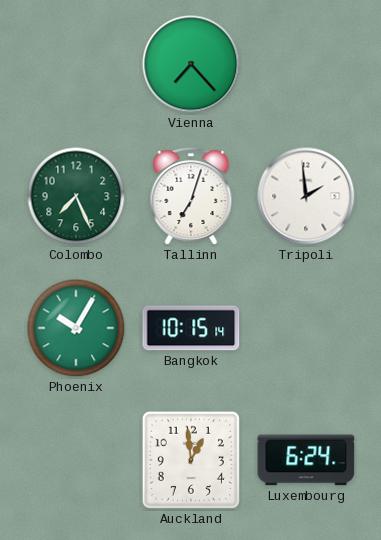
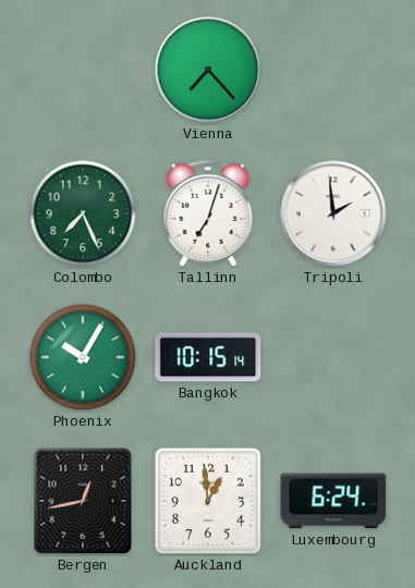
Bergen: none -> 12:43 (83, 501)
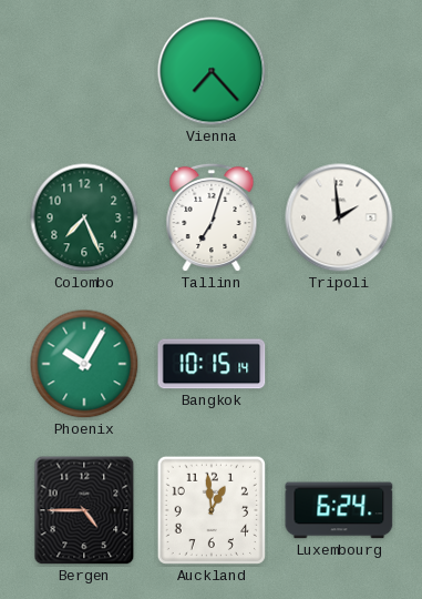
Bergen: 12:43 -> 4:45 (84, 510)
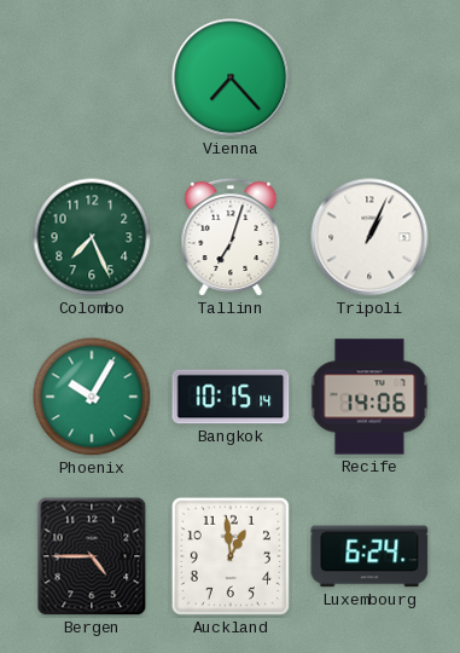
Tripoli: 1:59 -> 1:04 (369, 237)
Recife: none -> 14:06 (369, 397)
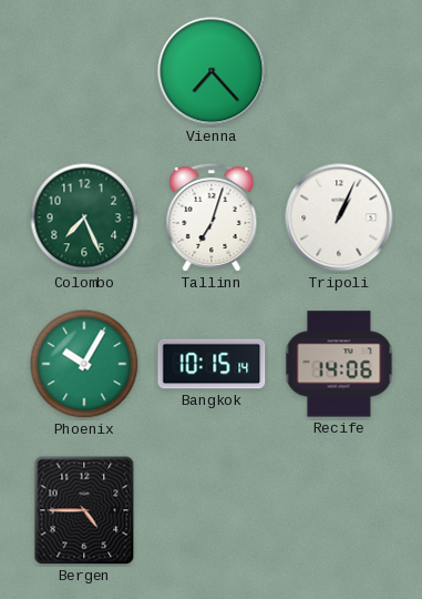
Auckland: 12:59 -> none (231, 556)
Luxembourg: 6:24 -> none (369, 556)
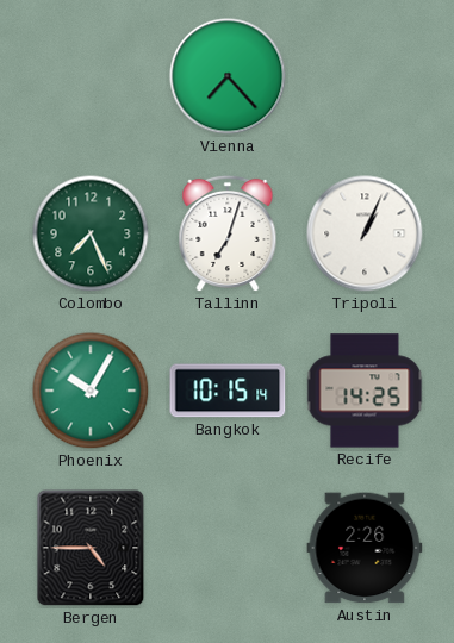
Recife: 14:06 -> 14:25 (365, 391)
Austin: none -> 2:26 (365, 548)
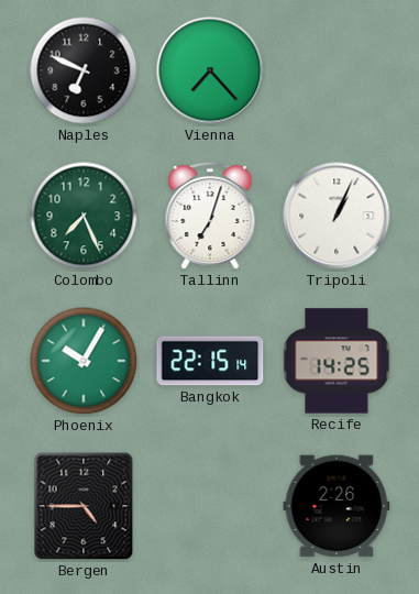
Naples: none -> 6:49 (84, 70)
Bangkok: 10:15 -> 22:15 (210, 361)
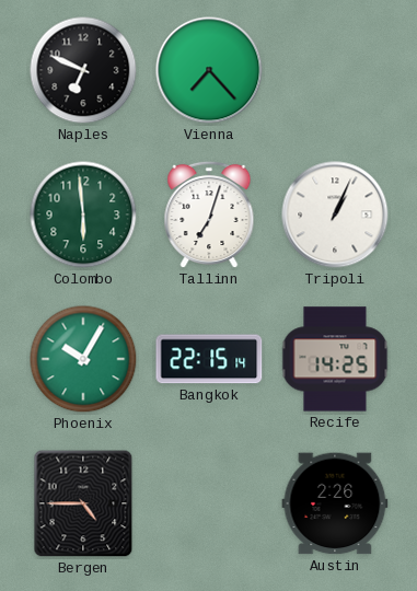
Colombo: 7:26 -> 5:59 (83, 215)
